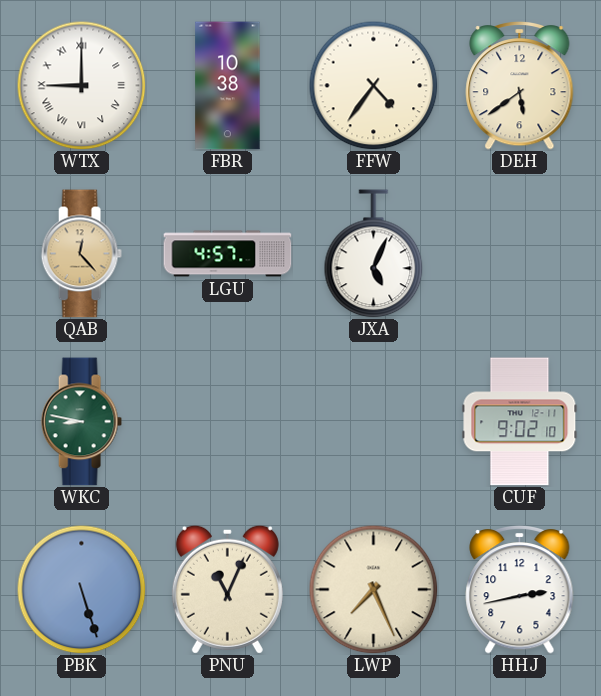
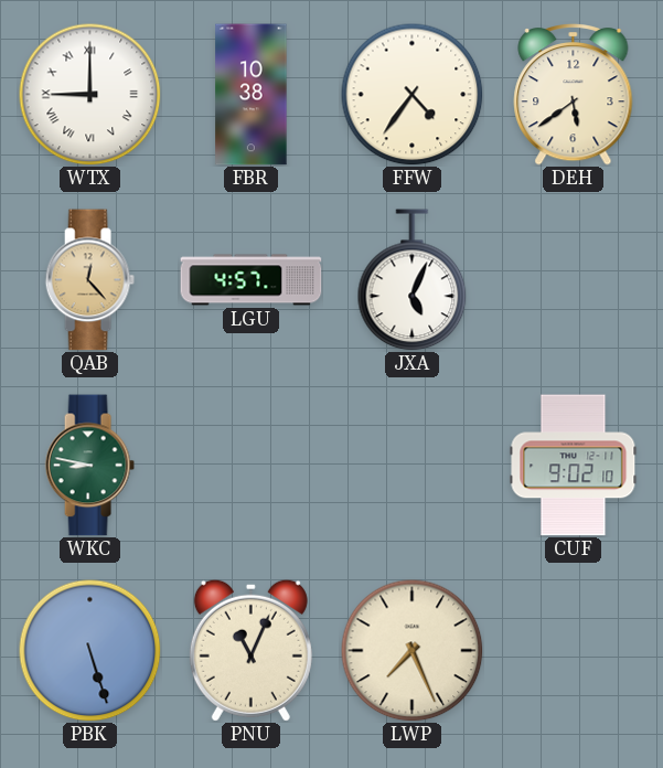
HHJ: 2:43 -> none (520, 589)
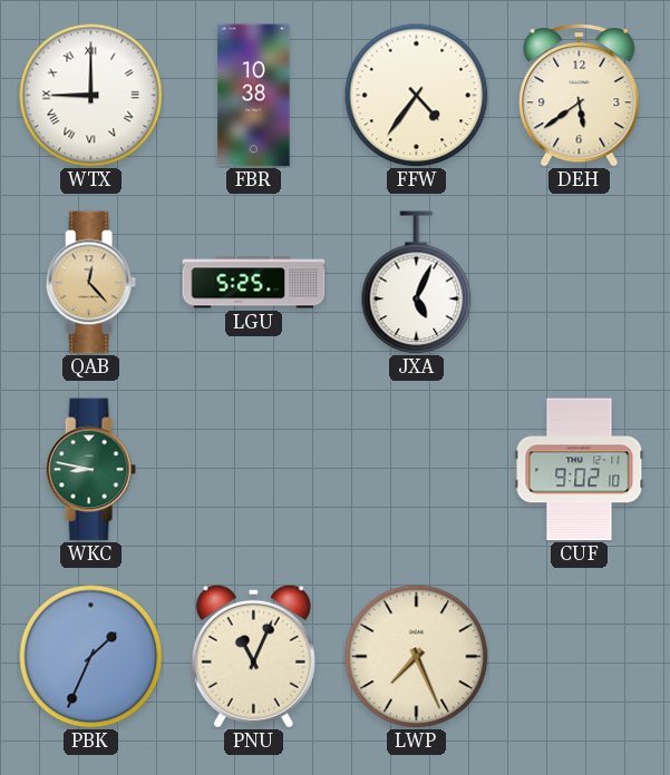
LGU: 4:57 -> 5:25 (254, 283)
PBK: 5:27 -> 1:34 (90, 656)
